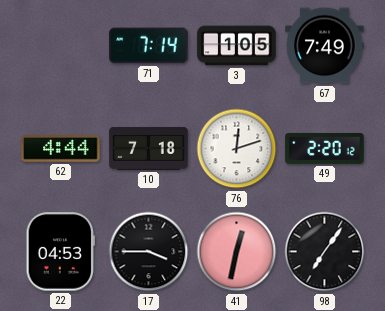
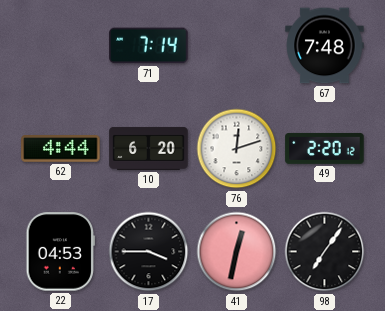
3: 1:05 -> none (237, 46)
67: 7:49 -> 7:48 (325, 46)
10: 7:18 -> 6:20 (149, 148)
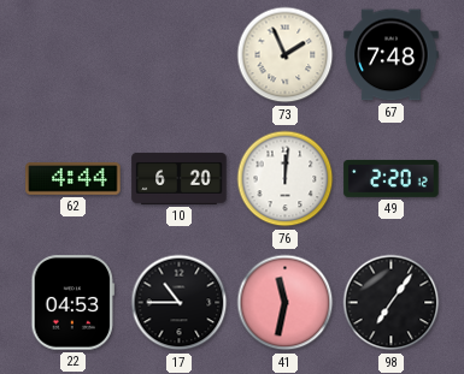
71: 7:14 -> none (149, 46)
73: none -> 1:56 (286, 55)
76: 12:12 -> 12:01 (286, 179)
17: 3:45 -> 10:45 (180, 303)
41: 12:32 -> 11:32 (286, 303)
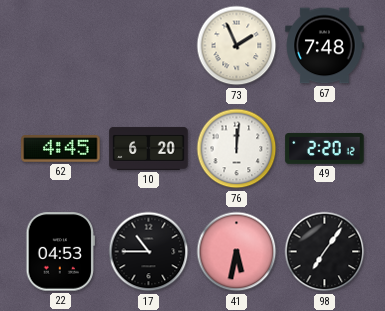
62: 4:44 -> 4:45 (61, 149)
41: 11:32 -> 5:32 (237, 252)
